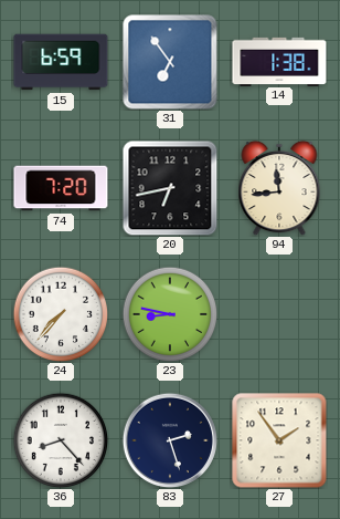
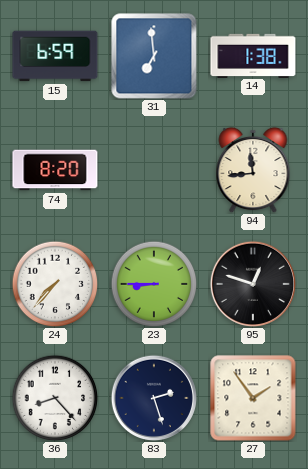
31: 6:54 -> 6:59 (154, 56)
74: 7:20 -> 8:20 (55, 170)
20: 6:43 -> none (170, 188)
23: 8:47 -> 8:45 (154, 284)
95: none -> 12:48 (252, 283)
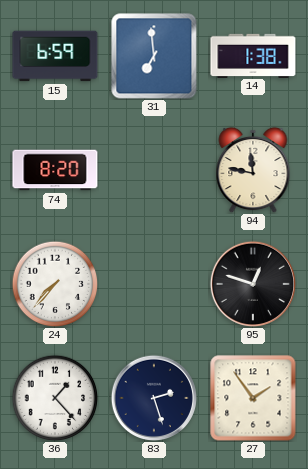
94: 11:44 -> 11:47 (253, 170)
23: 8:45 -> none (154, 284)
36: 8:23 -> 1:23 (55, 398)
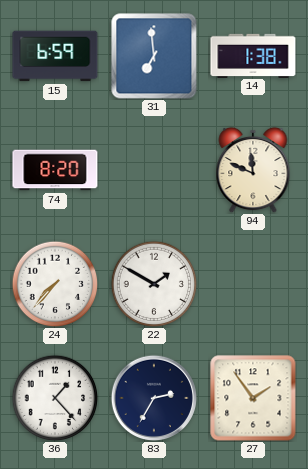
94: 11:47 -> 11:49 (253, 170)
22: none -> 1:50 (154, 284)
95: 12:48 -> none (252, 283)
83: 2:27 -> 2:35 (153, 397)
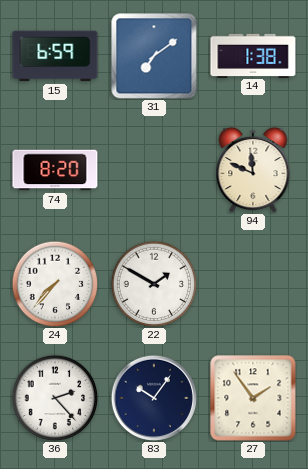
31: 6:59 -> 7:09 (154, 56)
36: 1:23 -> 2:23 (55, 398)
83: 2:35 -> 10:06 (153, 397)
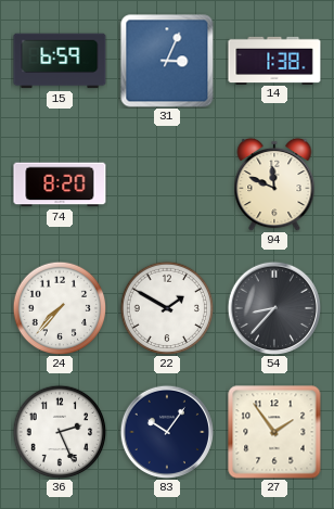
31: 7:09 -> 3:04 (167, 61)
54: none -> 8:37 (273, 307)
36: 2:23 -> 2:26 (60, 432)
